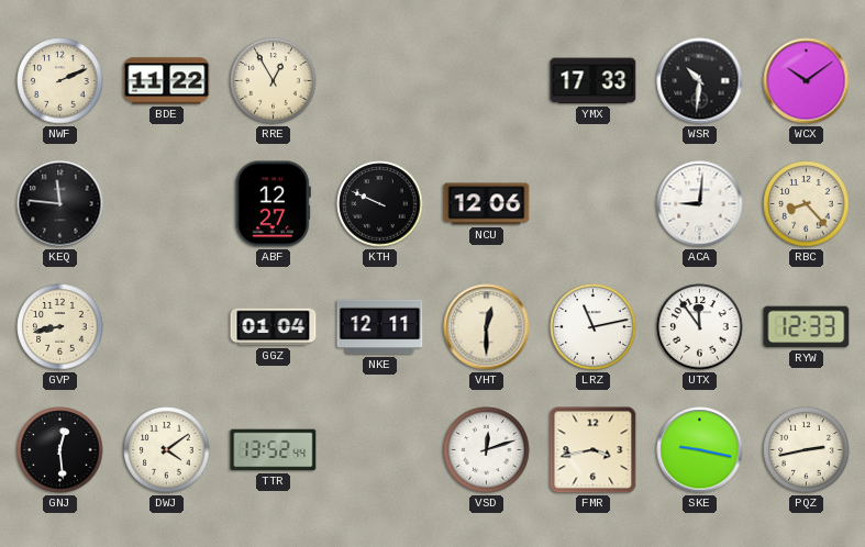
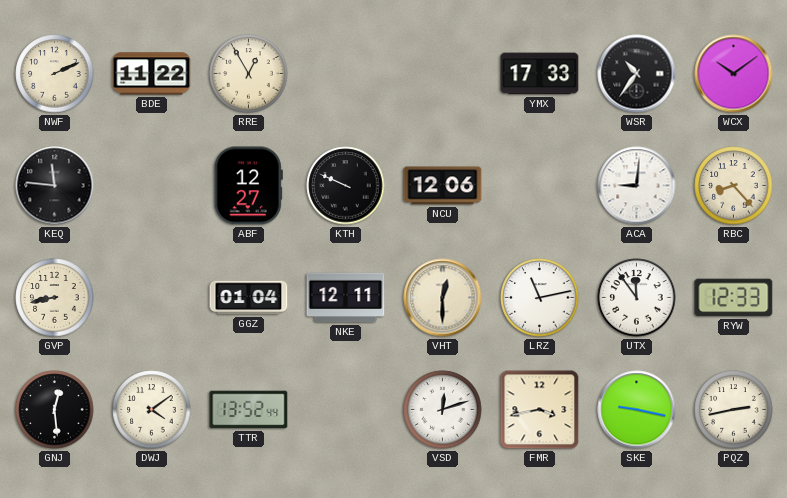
WSR: 10:31 -> 10:36 (637, 74)
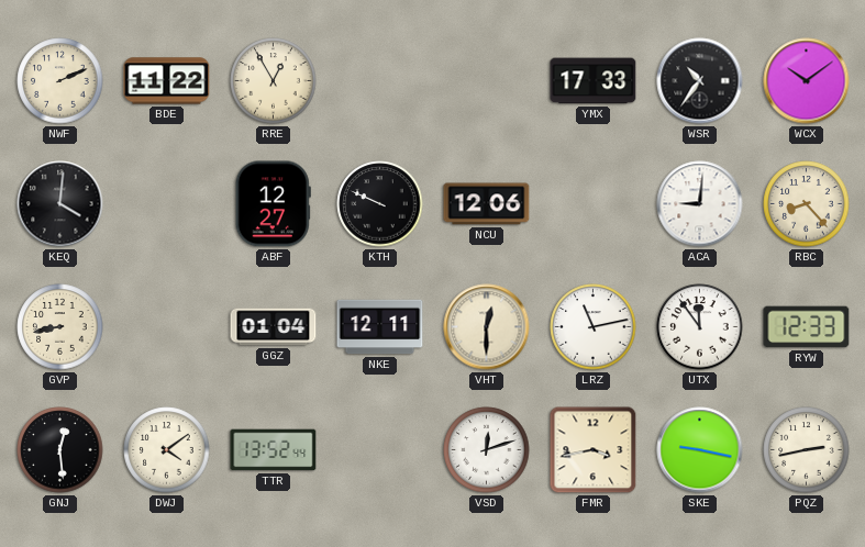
KEQ: 11:46 -> 4:01 (60, 204)
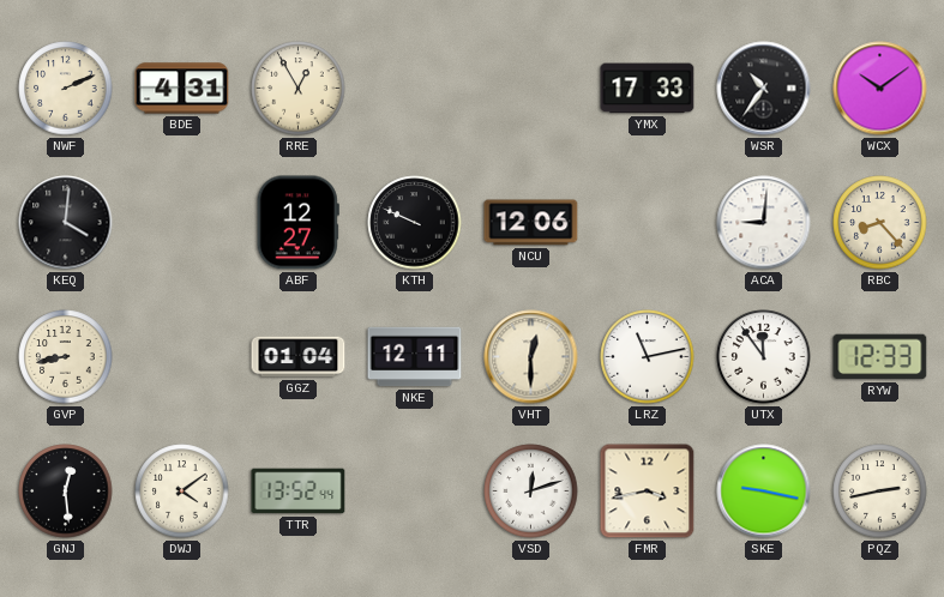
BDE: 11:22 -> 4:31 (182, 89)
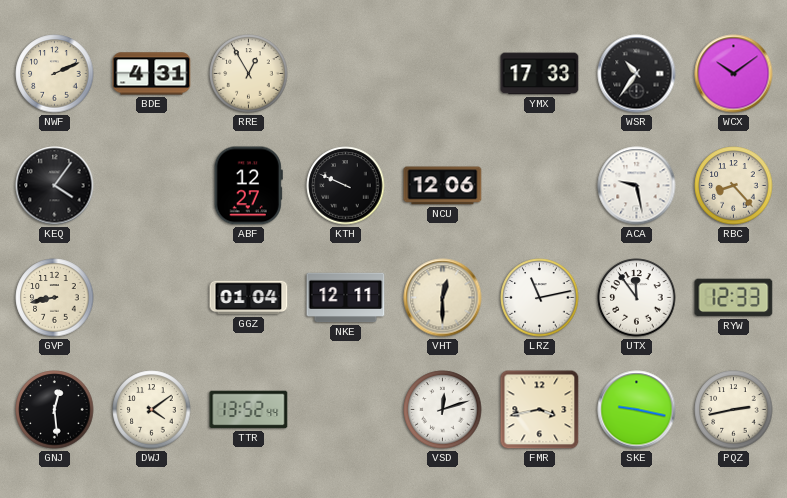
KEQ: 4:01 -> 4:06 (55, 186)
ACA: 9:01 -> 9:28 (637, 186)
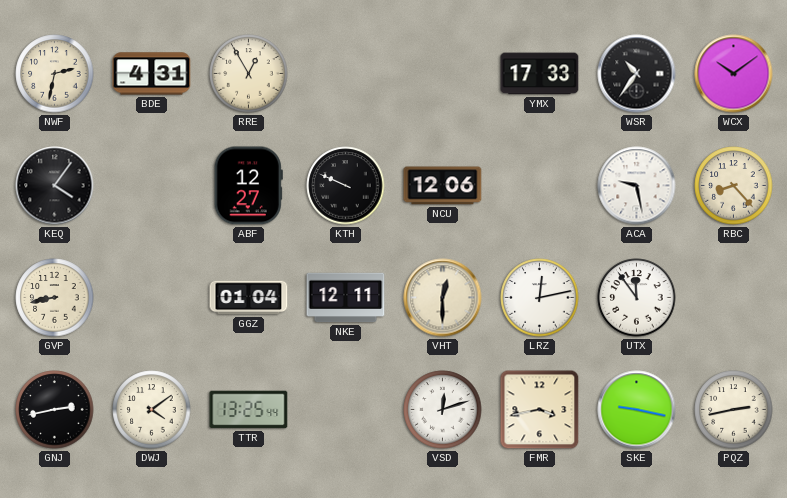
NWF: 2:11 -> 2:32 (55, 74)
LRZ: 11:13 -> 12:13 (540, 298)
RYW: 12:33 -> none (734, 298)
GNJ: 12:29 -> 2:43 (55, 410)
TTR: 13:52 -> 13:25 (249, 410)
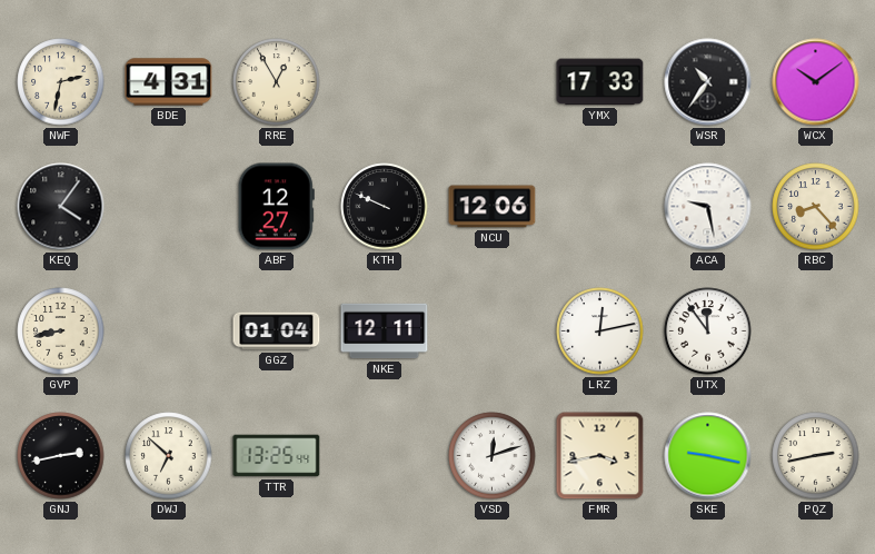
VHT: 12:30 -> none (443, 298)
DWJ: 4:09 -> 6:52 (169, 456)
